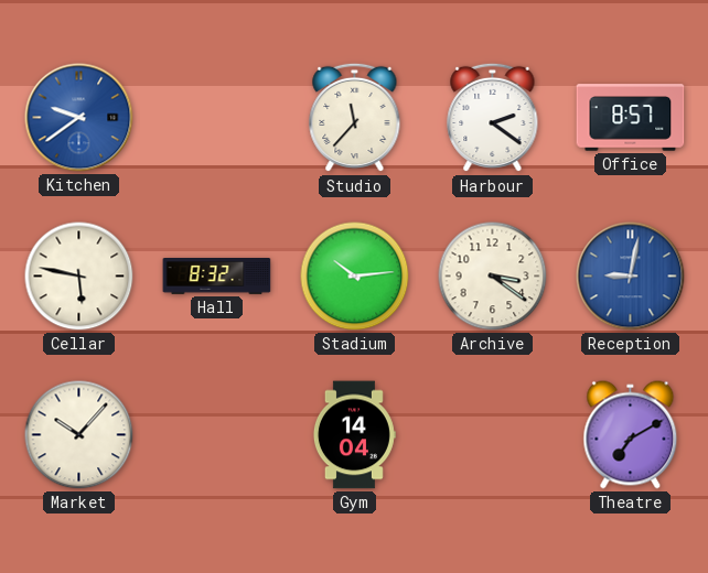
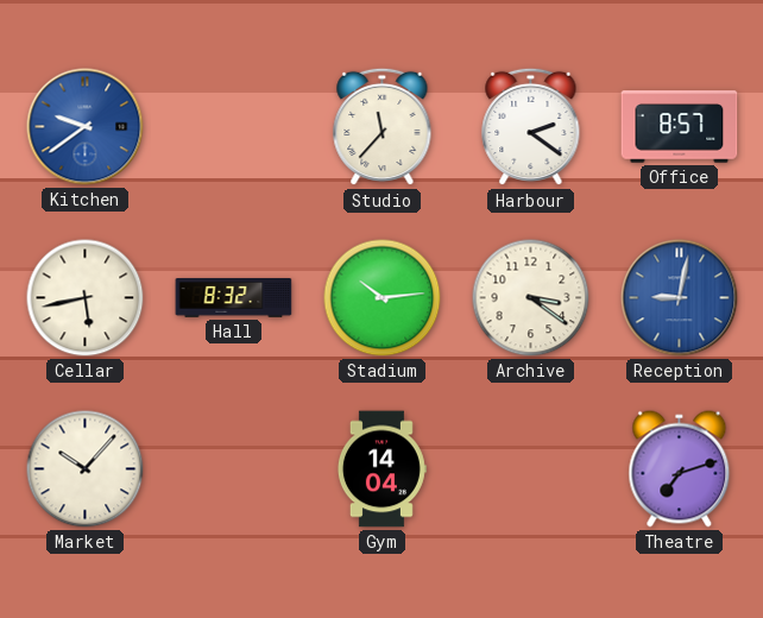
Cellar: 5:47 -> 5:43 (86, 298)
Theatre: 7:10 -> 7:12 (680, 469)
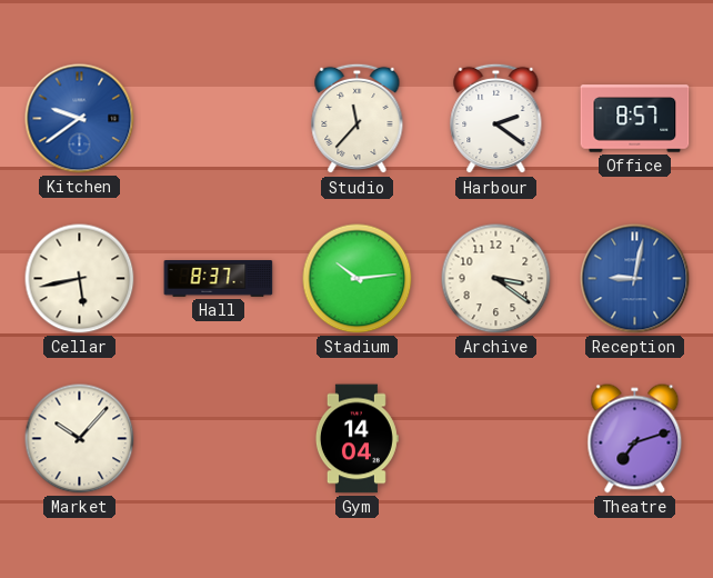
Hall: 8:32 -> 8:37 (219, 279)
